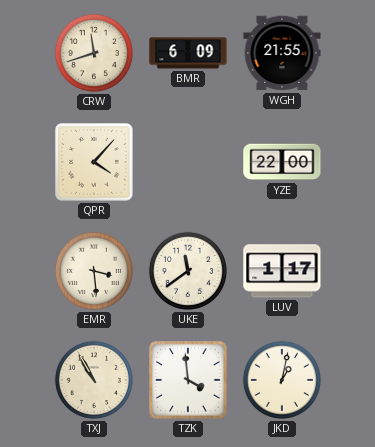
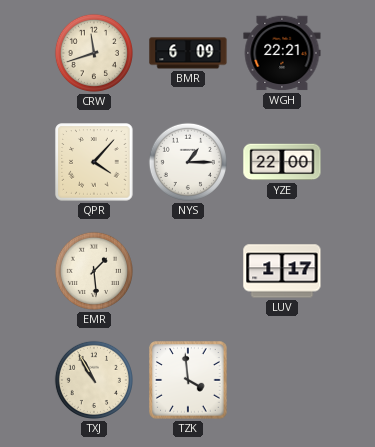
WGH: 21:55 -> 22:21 (282, 53)
NYS: none -> 1:15 (188, 162)
EMR: 3:29 -> 1:29 (94, 271)
UKE: 11:39 -> none (188, 271)
JKD: 1:02 -> none (282, 380)
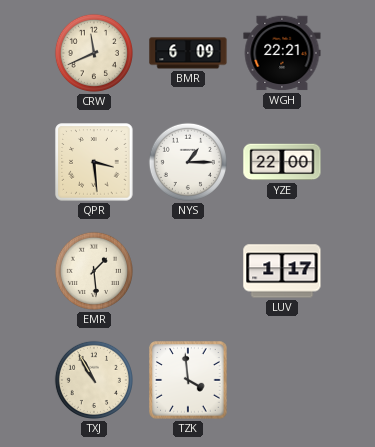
CRW: 11:42 -> 11:41 (94, 53)
QPR: 4:07 -> 3:29 (94, 162)
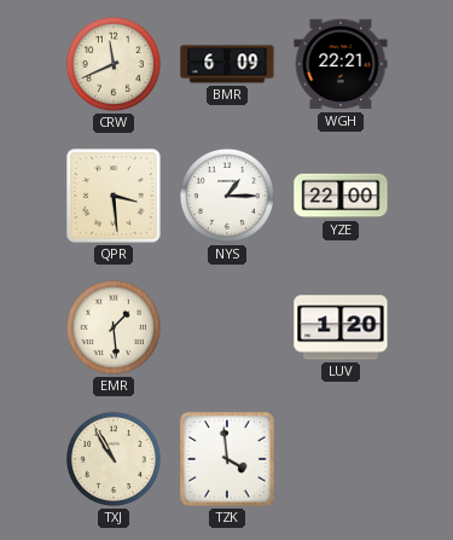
LUV: 1:17 -> 1:20 (341, 327)
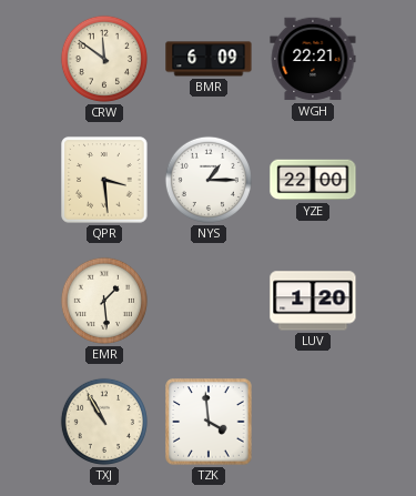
CRW: 11:41 -> 11:51 (104, 59)
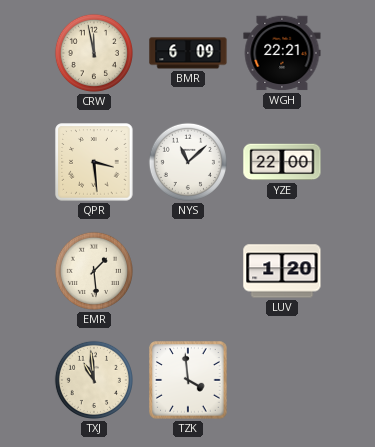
CRW: 11:51 -> 11:58 (94, 53)
NYS: 1:15 -> 11:08 (188, 162)
TXJ: 10:55 -> 10:59 (94, 380)
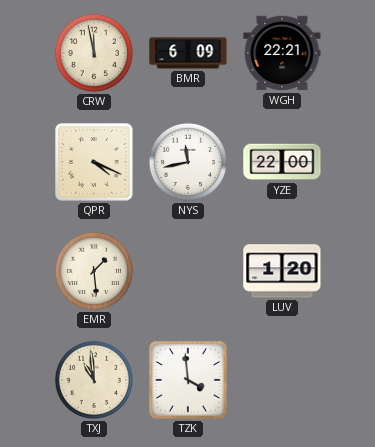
QPR: 3:29 -> 4:19 (94, 162)
NYS: 11:08 -> 11:43 (188, 162)
